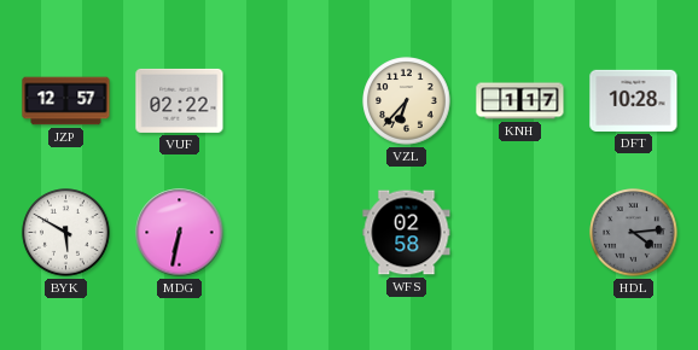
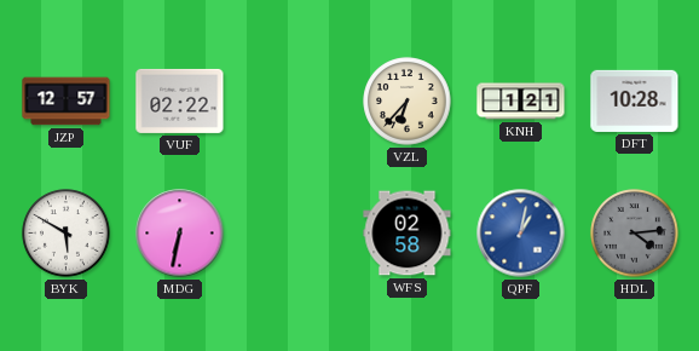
KNH: 1:17 -> 1:21 (521, 102)
QPF: none -> 1:02 (521, 234)
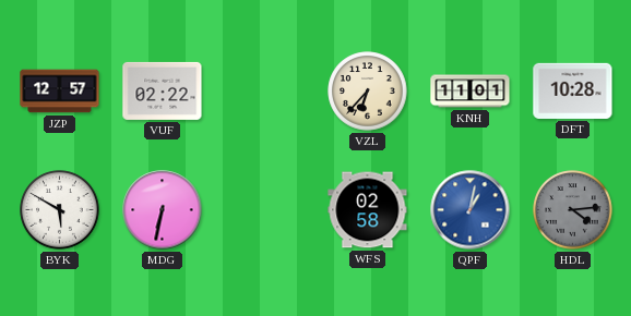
KNH: 1:21 -> 11:01 (471, 92)
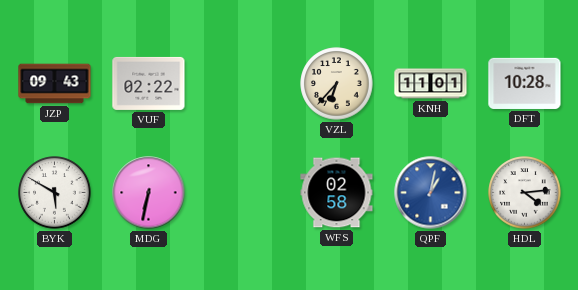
JZP: 12:57 -> 09:43 (55, 84)
HDL dial: grey -> white (525, 193)
